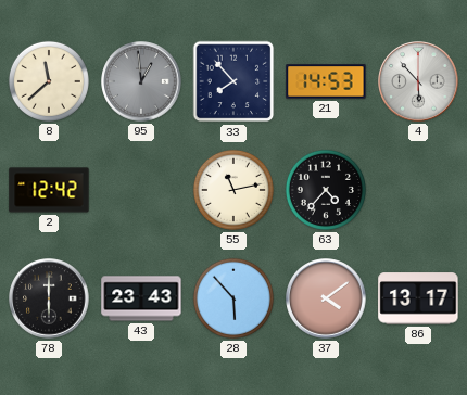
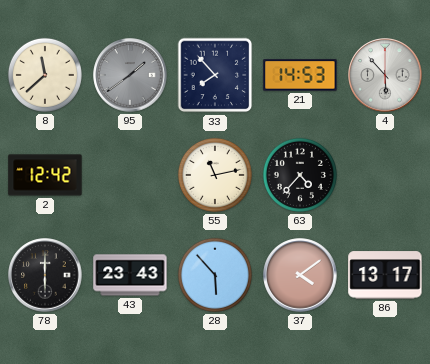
95: 12:59 -> 1:39 (130, 75)
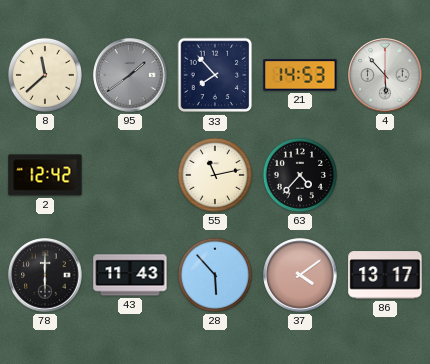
43: 23:43 -> 11:43 (130, 275)
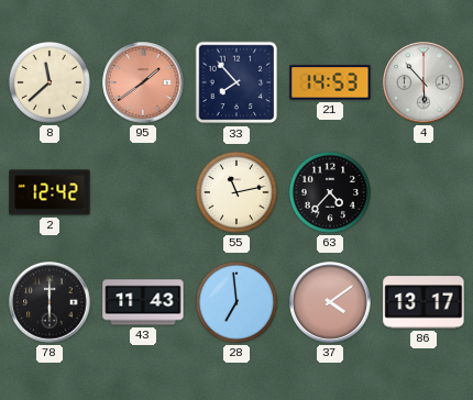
95 dial: grey -> salmon (143, 82)
28: 5:53 -> 6:59 (237, 302)
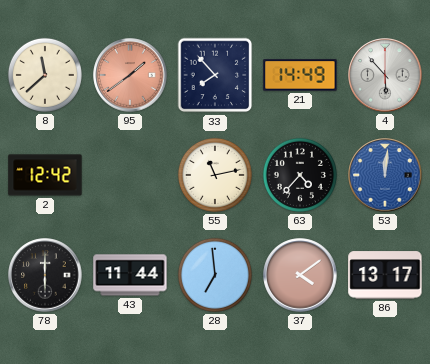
21: 14:53 -> 14:49 (300, 75)
53: none -> 12:01 (385, 175)
43: 11:43 -> 11:44 (130, 275)
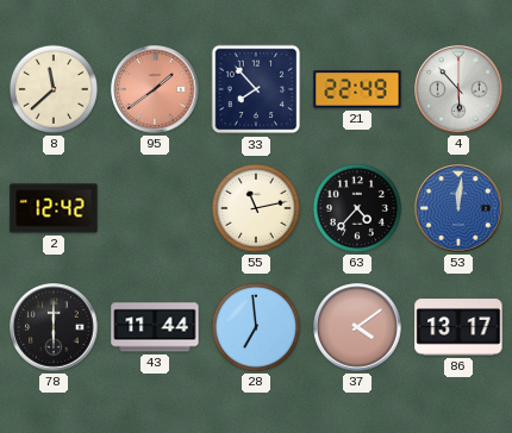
21: 14:49 -> 22:49 (357, 89)
